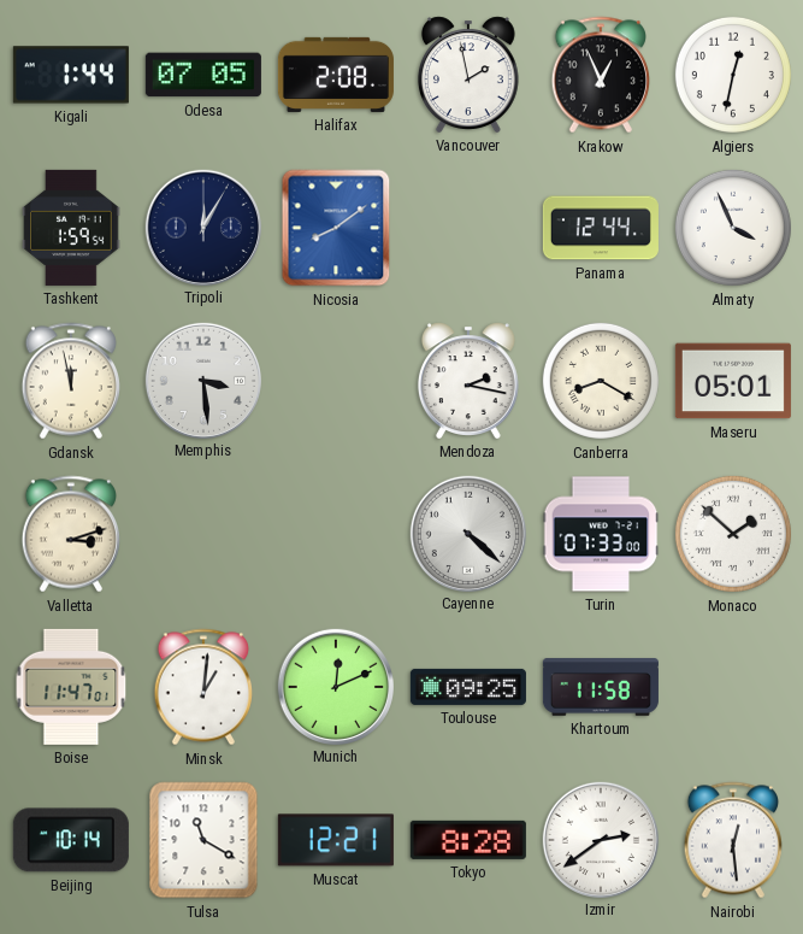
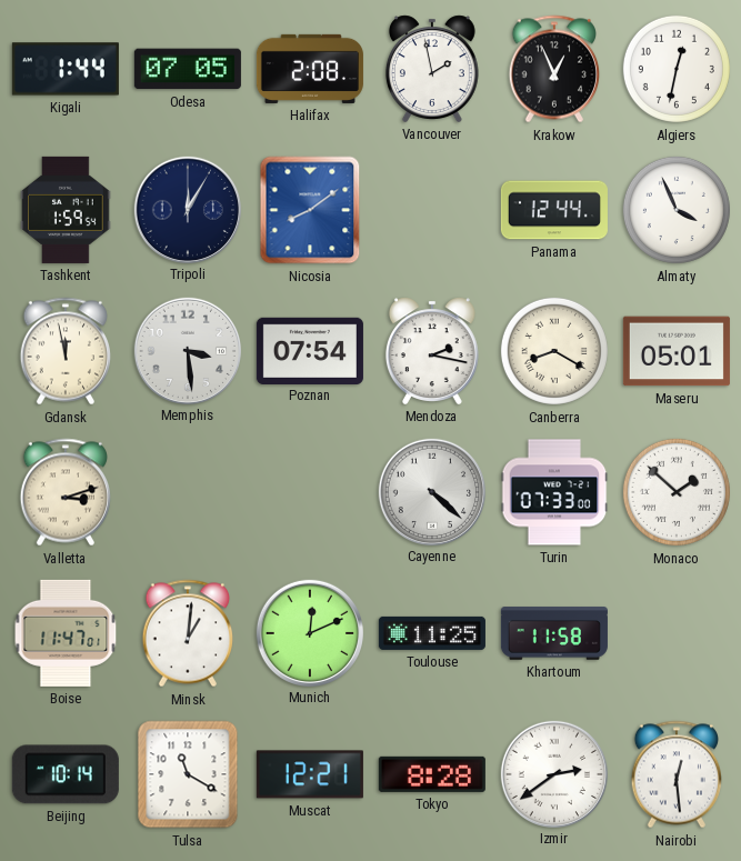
Poznan: none -> 07:54 (310, 350)
Toulouse: 09:25 -> 11:25 (432, 633)
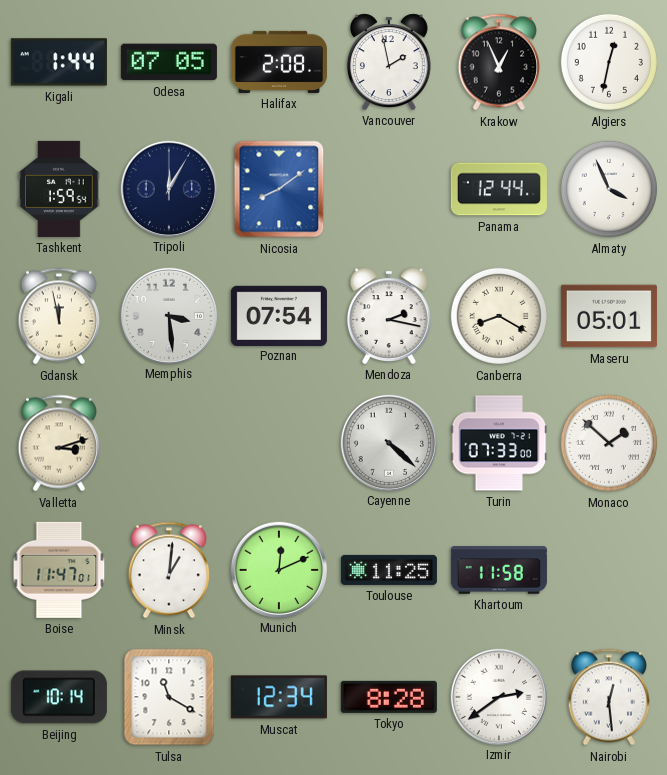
Muscat: 12:21 -> 12:34 (279, 697)
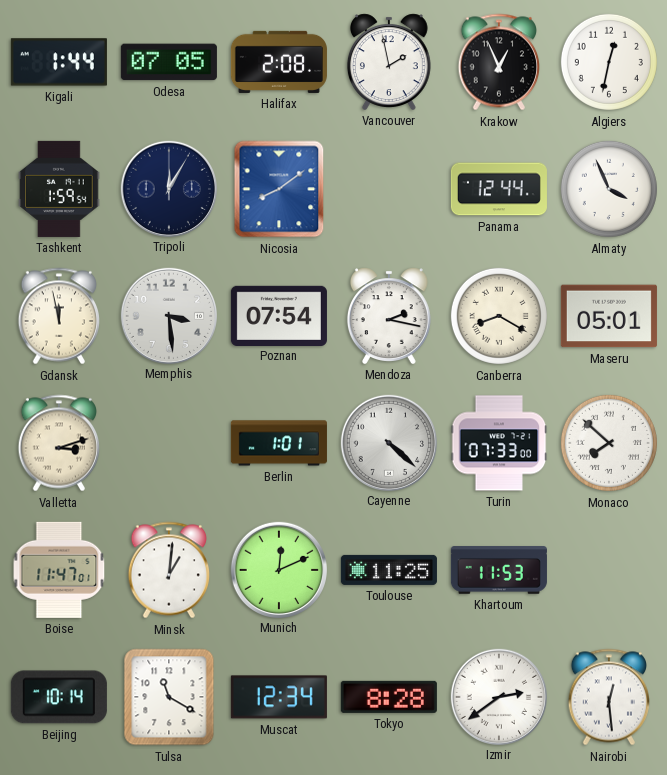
Berlin: none -> 1:01 (279, 443)
Monaco: 1:52 -> 7:52 (609, 443)
Khartoum: 11:58 -> 11:53 (499, 570)
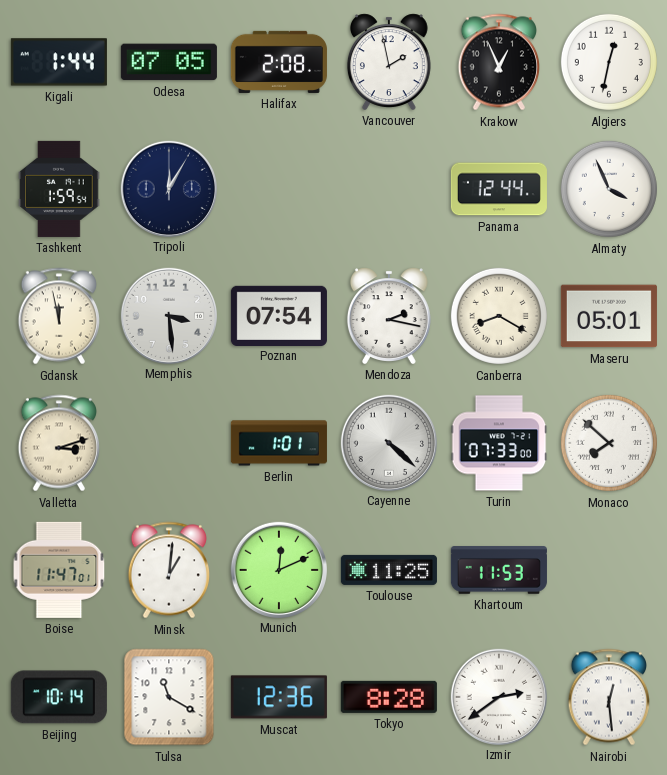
Nicosia: 8:09 -> none (279, 189)
Muscat: 12:34 -> 12:36 (279, 697)
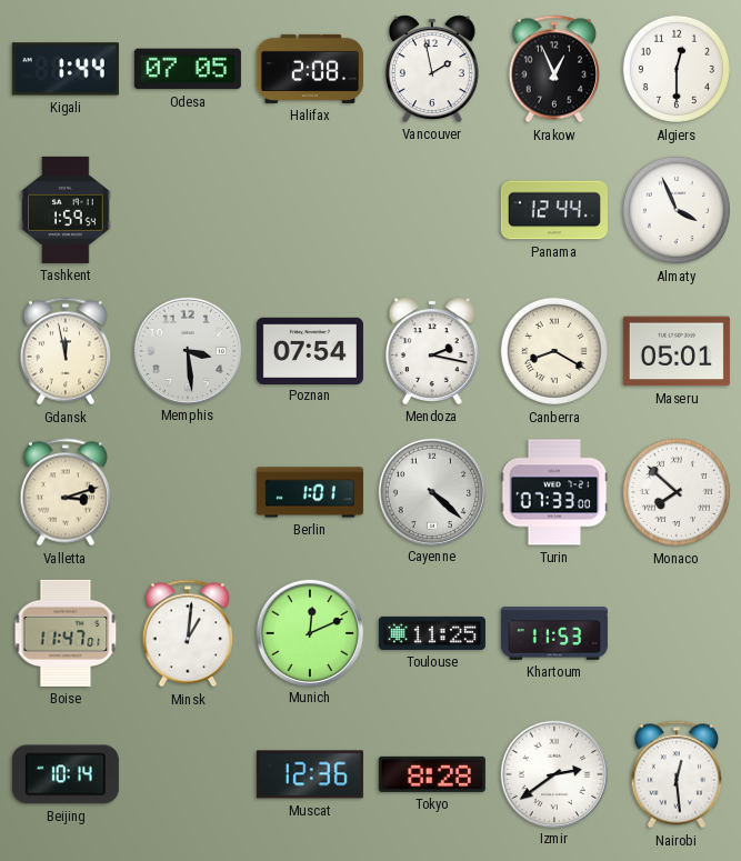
Algiers: 12:32 -> 12:30 (677, 69)
Tripoli: 12:05 -> none (168, 188)
Tulsa: 11:20 -> none (169, 697)
